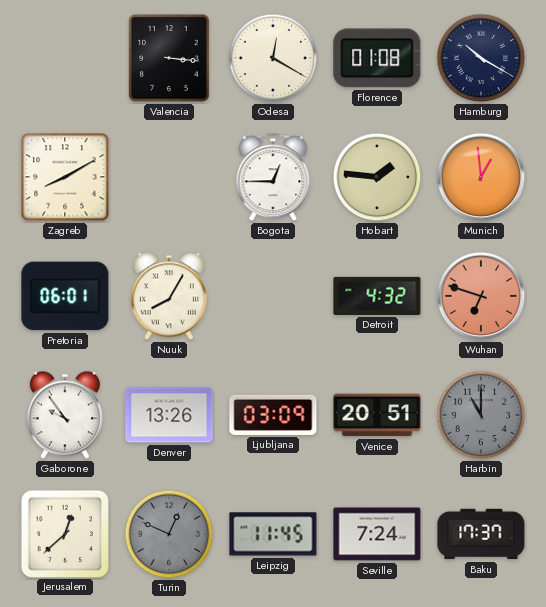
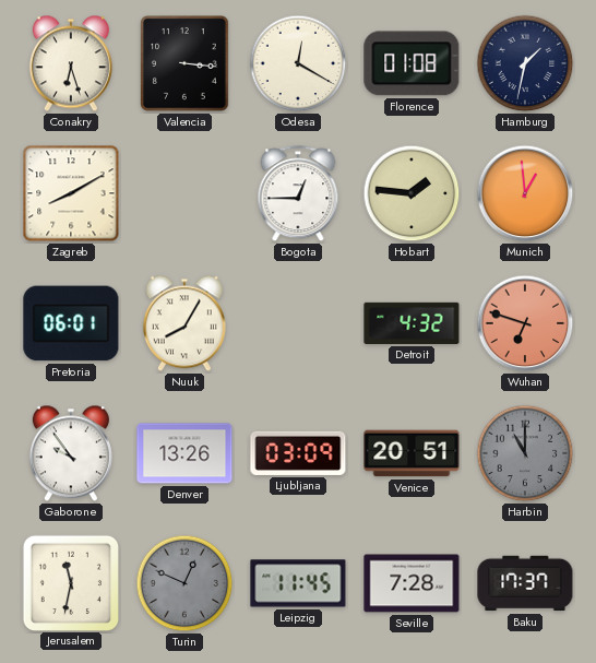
Conakry: none -> 6:27 (71, 63)
Hamburg: 10:20 -> 1:32 (525, 63)
Jerusalem: 12:38 -> 11:32 (70, 582)
Seville: 7:24 -> 7:28 (412, 583)
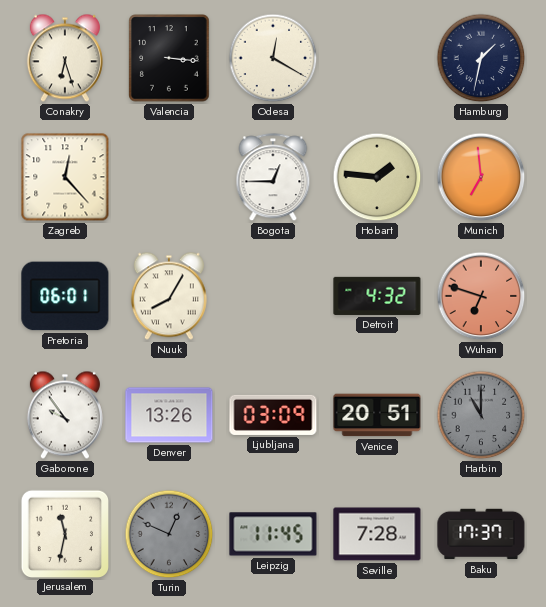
Florence: 01:08 -> none (412, 63)
Zagreb: 8:10 -> 12:23 (65, 177)
Munich: 12:59 -> 6:59 (481, 177)
